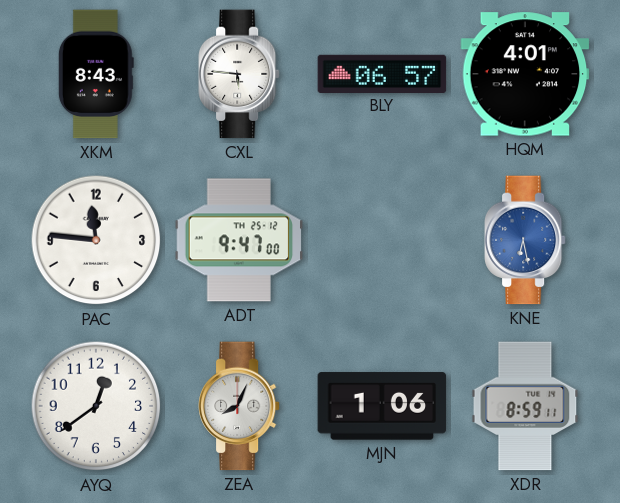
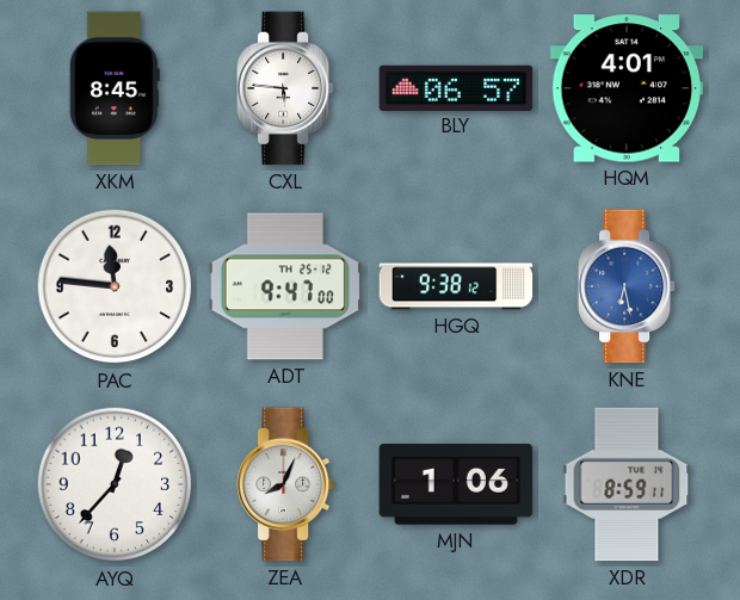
XKM: 8:43 -> 8:45 (115, 88)
HGQ: none -> 9:38 (456, 286)
AYQ: 12:39 -> 12:37 (115, 484)
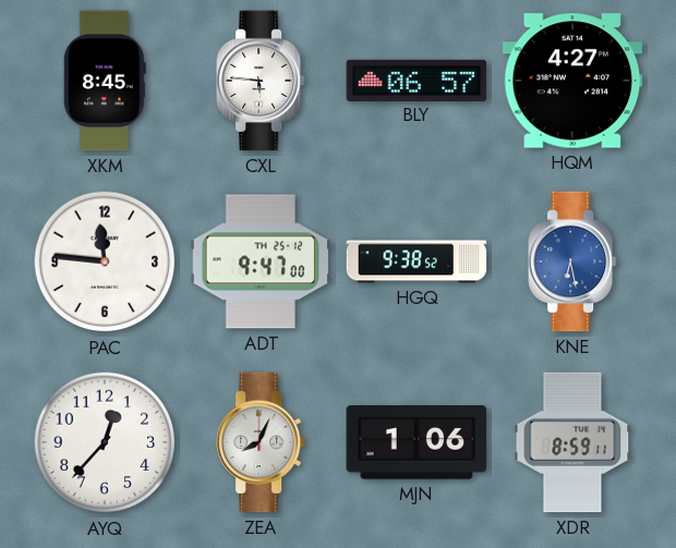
HQM: 4:01 -> 4:27 (572, 81)
HGQ: 9:38:12 -> 9:38:52 (417, 261)
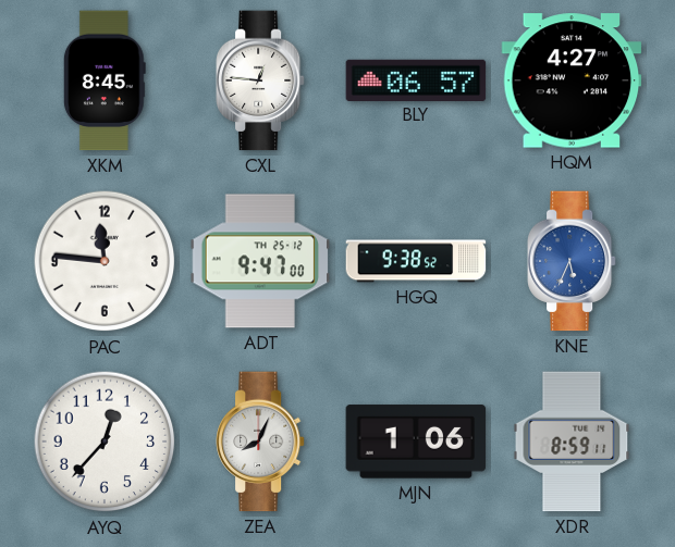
CXL: 5:46 -> 12:46 (260, 80)
KNE: 6:28 -> 5:34 (572, 261)
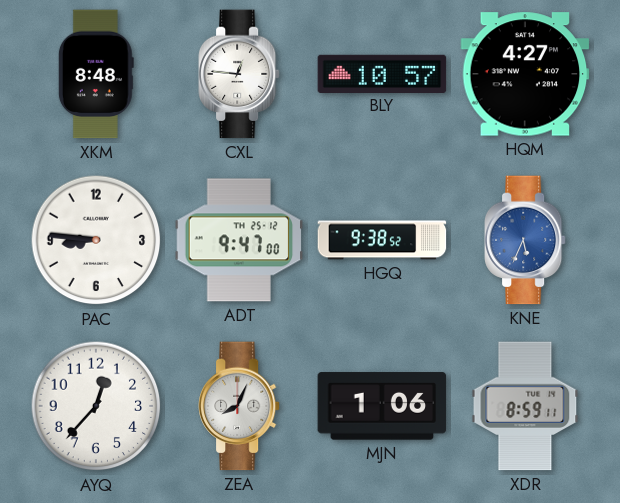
XKM: 8:45 -> 8:48 (96, 74)
BLY: 06:57 -> 10:57 (382, 73)
PAC: 11:46 -> 8:46 (96, 240)
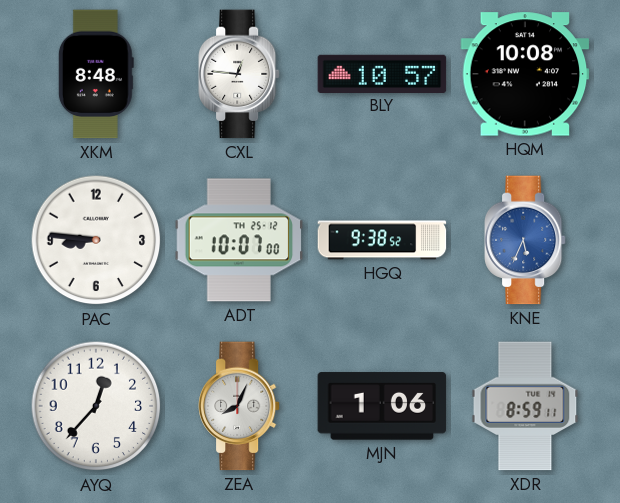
HQM: 4:27 -> 10:08 (525, 74)
ADT: 9:47 -> 10:07 (239, 240)
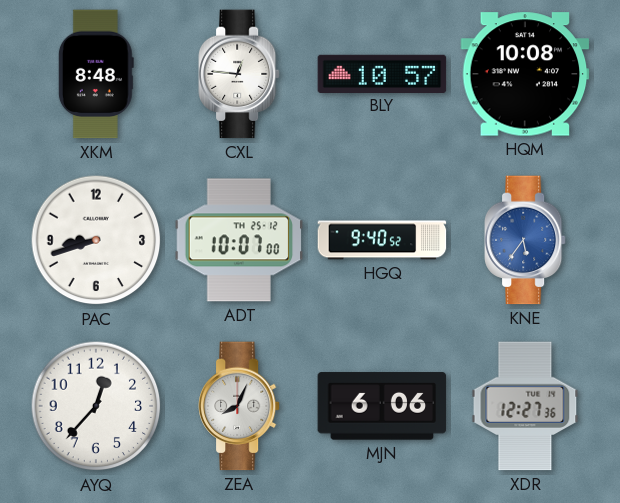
PAC: 8:46 -> 8:42 (96, 240)
HGQ: 9:38 -> 9:40 (382, 240)
KNE: 5:34 -> 5:36 (525, 240)
MJN: 1:06 -> 6:06 (382, 406)
XDR: 8:59 -> 12:27 (525, 406)
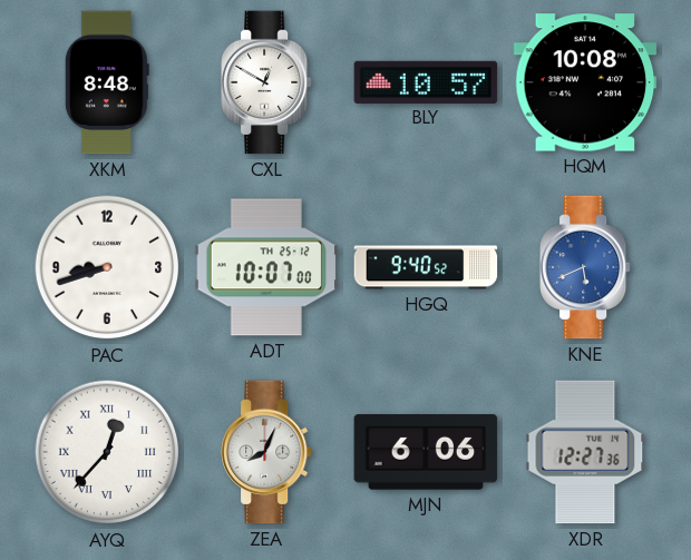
CXL: 12:46 -> 12:50 (266, 82)
KNE: 5:36 -> 5:41 (585, 267)
AYQ numerals: Arabic -> Roman (107, 452)
